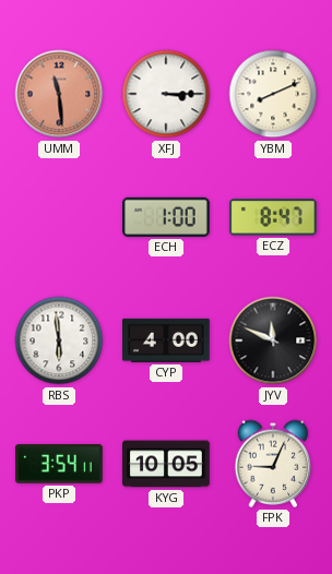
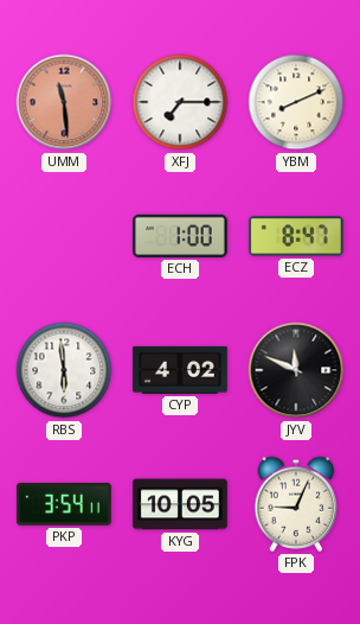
XFJ: 3:15 -> 7:15 (180, 102)
CYP: 4:00 -> 4:02 (181, 370)
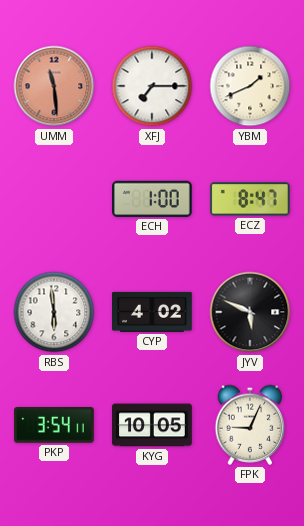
YBM: 8:11 -> 1:41 (250, 86)
JYV: 11:49 -> 5:49 (250, 312)
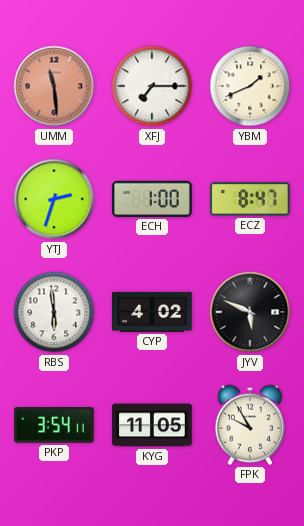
YTJ: none -> 2:33 (54, 199)
KYG: 10:05 -> 11:05 (152, 425)
FPK: 9:04 -> 9:55 (250, 425)
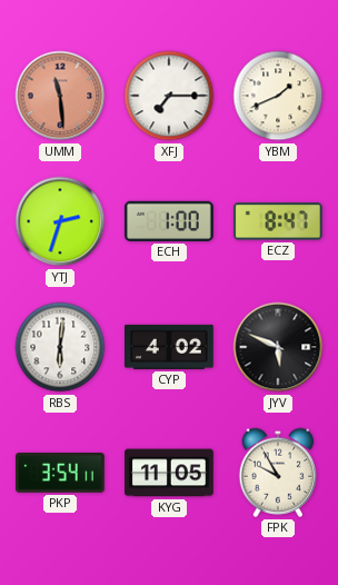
RBS: 5:59 -> 6:01 (60, 347)
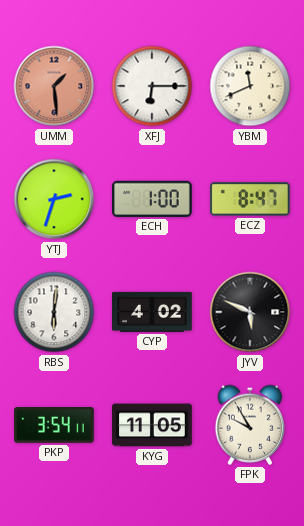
UMM: 11:29 -> 1:29 (54, 86)
XFJ: 7:15 -> 6:15 (152, 86)
YBM: 1:41 -> 11:41 (250, 86)
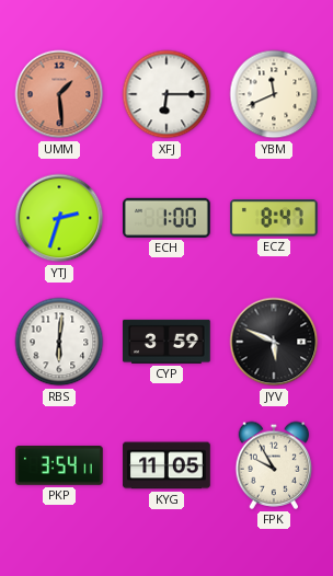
CYP: 4:02 -> 3:59 (168, 342)
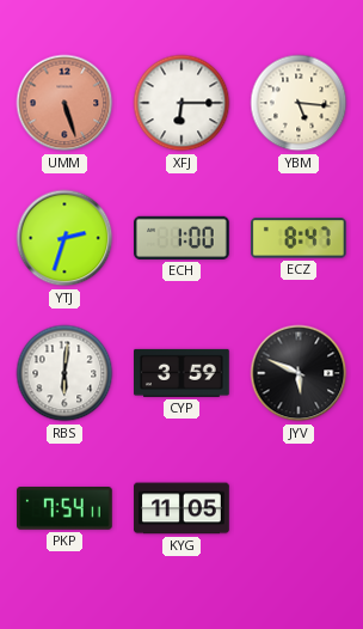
UMM: 1:29 -> 5:27 (64, 103)
YBM: 11:41 -> 5:16 (299, 103)
PKP: 3:54 -> 7:54 (66, 509)
FPK: 9:55 -> none (274, 465)
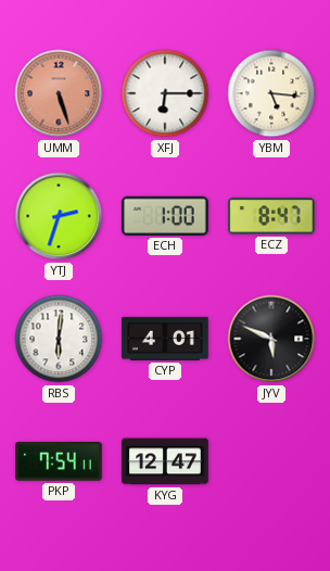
CYP: 3:59 -> 4:01 (166, 339)
KYG: 11:05 -> 12:47 (165, 461)
